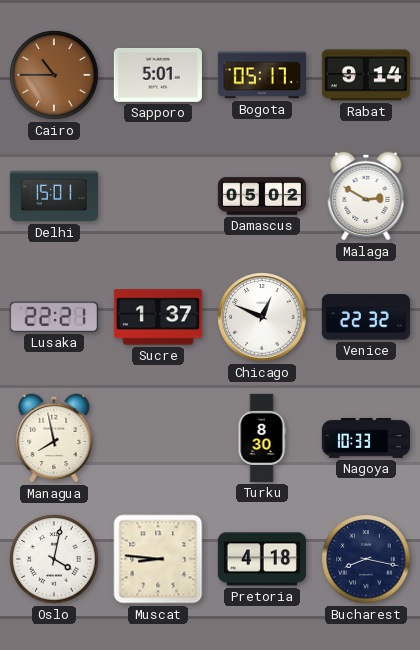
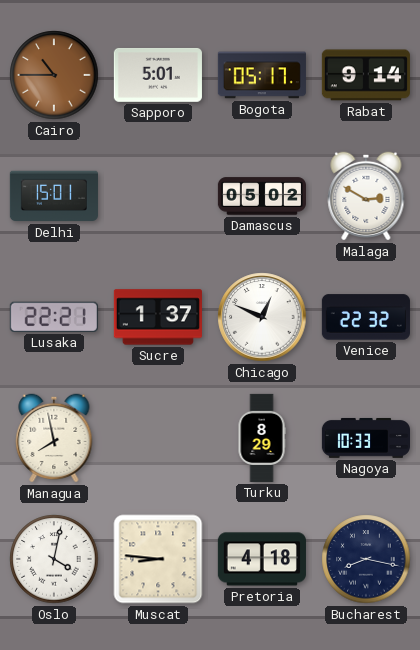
Turku: 8:30 -> 8:29 (262, 438)
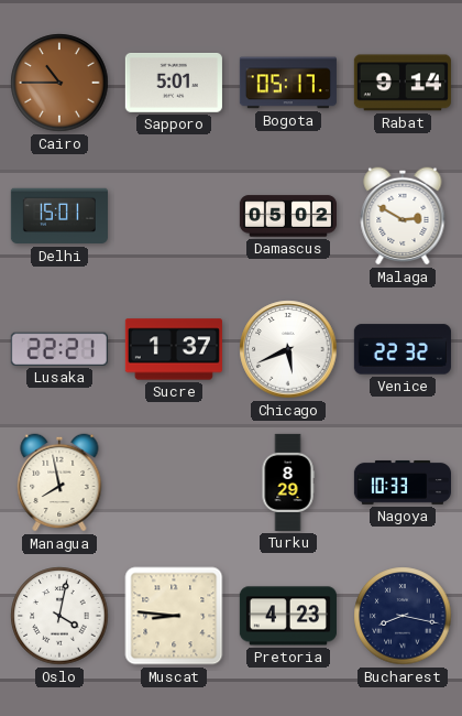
Chicago: 12:49 -> 5:41 (288, 349)
Pretoria: 4:18 -> 4:23 (288, 616)
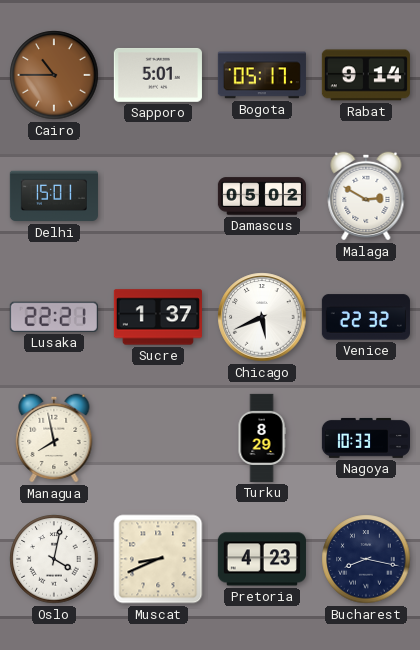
Muscat: 8:46 -> 8:41 (158, 559)
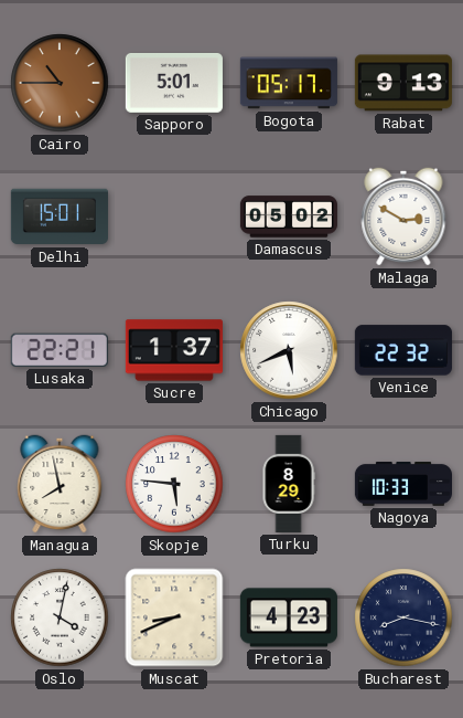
Rabat: 9:14 -> 9:13 (403, 83)
Skopje: none -> 5:46 (174, 484)
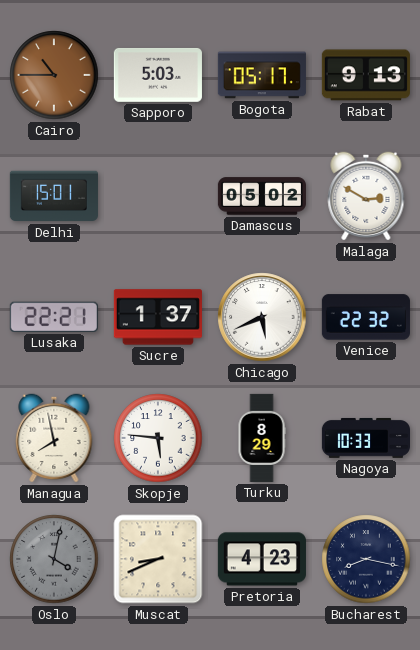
Sapporo: 5:01 -> 5:03 (158, 75)
Oslo dial: white -> grey (54, 559)
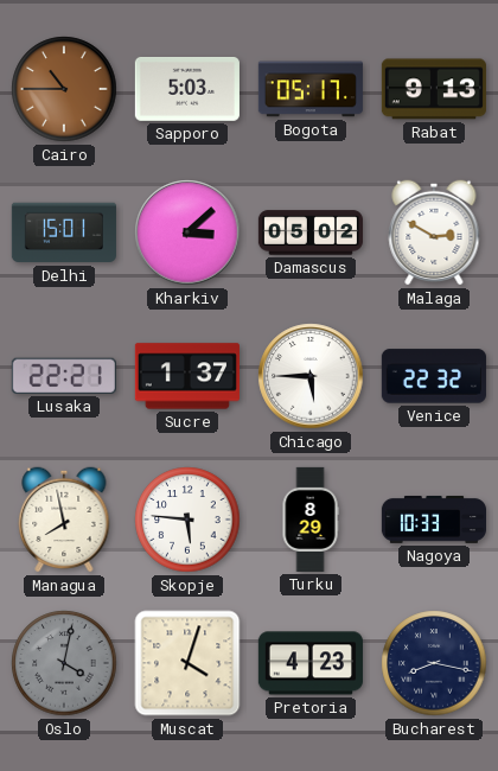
Kharkiv: none -> 3:08 (187, 232)
Chicago: 5:41 -> 5:45 (311, 376)
Muscat: 8:41 -> 4:03 (187, 663)
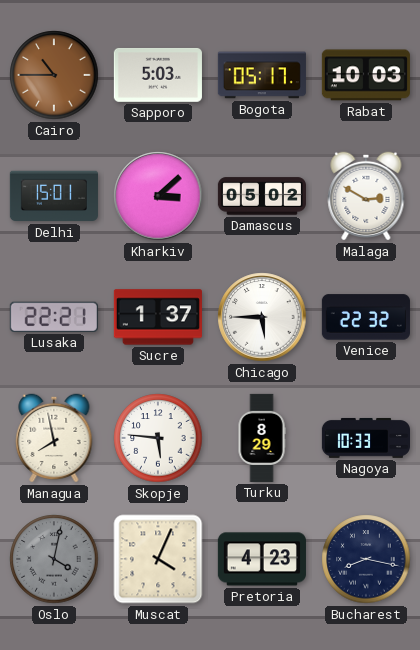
Rabat: 9:13 -> 10:03 (366, 75)
Muscat: 4:03 -> 4:04 (158, 559)
